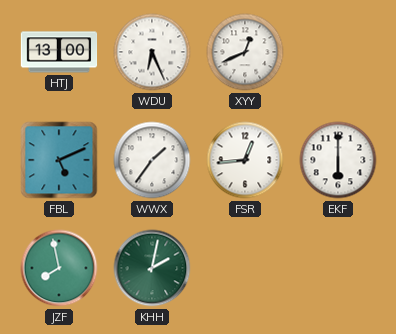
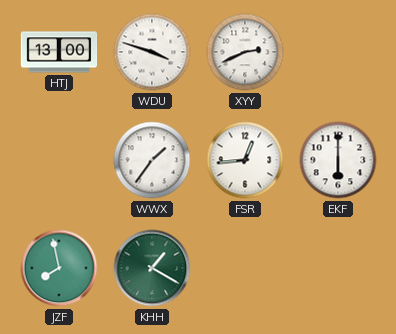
WDU: 6:26 -> 3:48 (152, 52)
XYY: 12:41 -> 2:41 (245, 52)
FBL: 5:11 -> none (59, 160)
KHH: 2:02 -> 1:20 (152, 268)
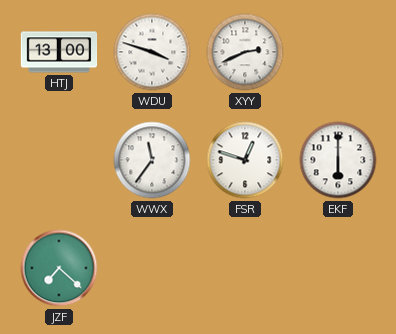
WWX: 1:36 -> 11:36 (152, 160)
FSR: 12:44 -> 12:48 (245, 160)
JZF: 7:58 -> 7:22 (59, 268)
KHH: 1:20 -> none (152, 268)
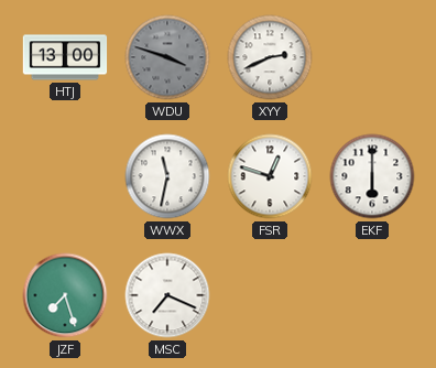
WDU dial: white -> grey (167, 57)
WWX: 11:36 -> 11:32 (167, 176)
JZF: 7:22 -> 7:27 (65, 295)
MSC: none -> 7:19 (167, 295)
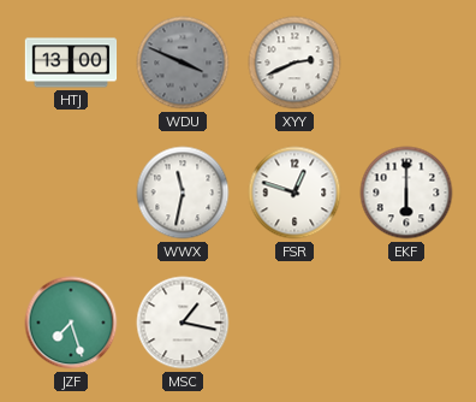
WDU: 3:48 -> 3:49 (183, 63)
MSC: 7:19 -> 1:17 (183, 323)
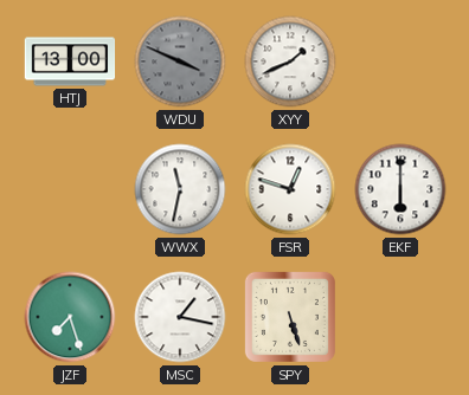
XYY: 2:41 -> 1:41 (290, 61)
SPY: none -> 5:27 (290, 317)
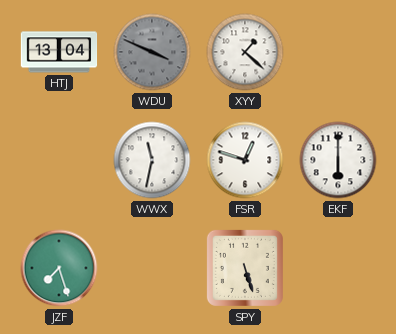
HTJ: 13:00 -> 13:04 (59, 52)
XYY: 1:41 -> 1:22 (245, 52)
MSC: 1:17 -> none (180, 317)
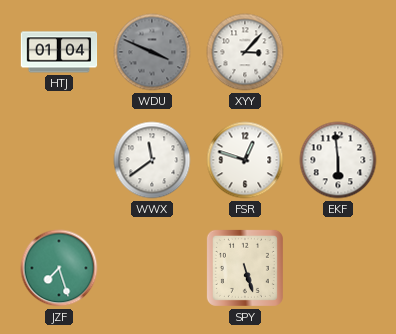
HTJ: 13:04 -> 01:04 (59, 52)
XYY: 1:22 -> 3:07 (245, 52)
WWX: 11:32 -> 11:39 (152, 160)
EKF: 6:00 -> 5:59 (338, 160)
